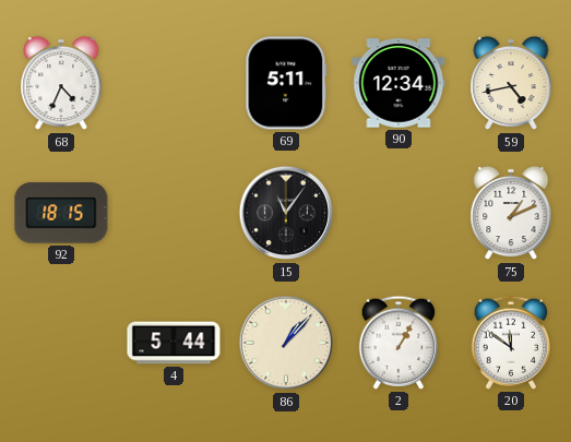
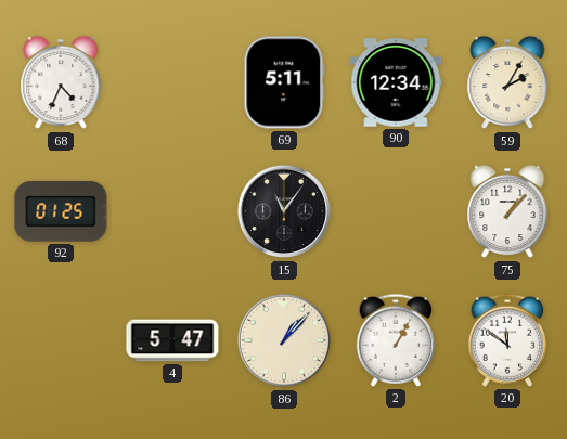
59: 4:43 -> 2:05 (507, 82)
92: 18:15 -> 01:25 (61, 211)
75: 1:11 -> 1:07 (507, 211)
4: 5:44 -> 5:47 (172, 340)
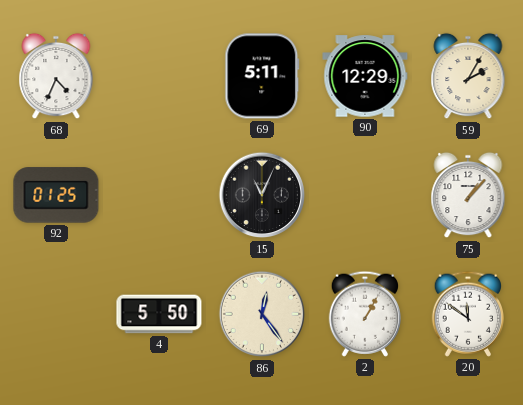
90: 12:34 -> 12:29 (365, 76)
15: 11:06 -> 11:04 (262, 195)
4: 5:47 -> 5:50 (159, 314)
86: 1:07 -> 12:24 (262, 314)
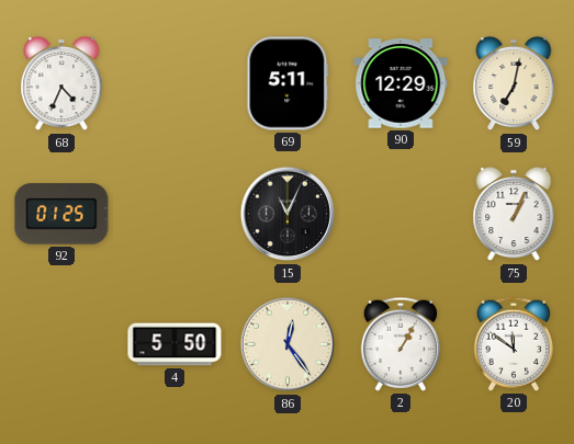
59: 2:05 -> 7:02 (514, 83)
75: 1:07 -> 1:04 (514, 214)
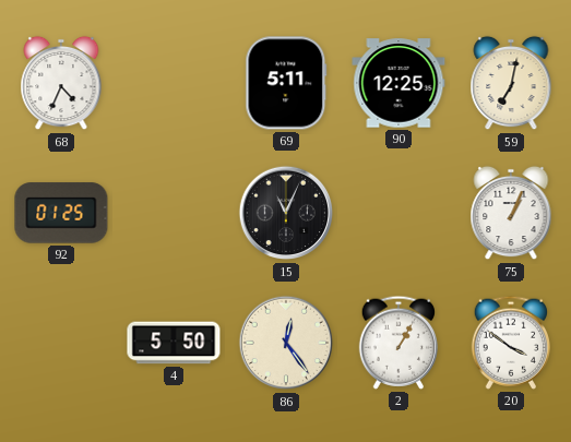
90: 12:29 -> 12:25 (398, 83)
20: 11:51 -> 3:51 (510, 343)
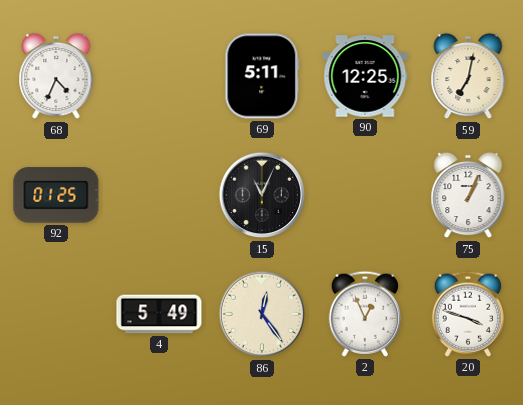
4: 5:50 -> 5:49 (159, 314)
2: 1:05 -> 12:56 (364, 314)
20: 3:51 -> 3:48 (467, 314)
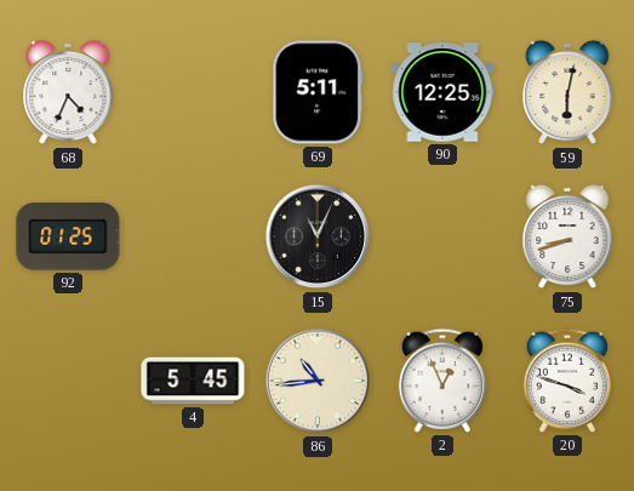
59: 7:02 -> 6:02 (567, 92)
75: 1:04 -> 8:42 (567, 236)
4: 5:49 -> 5:45 (193, 381)
86: 12:24 -> 10:44 (318, 381)
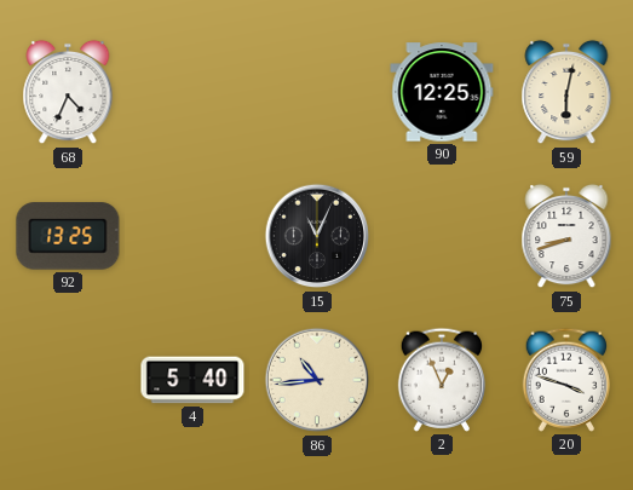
69: 5:11 -> none (318, 92)
92: 01:25 -> 13:25 (68, 236)
4: 5:45 -> 5:40 (192, 380)
